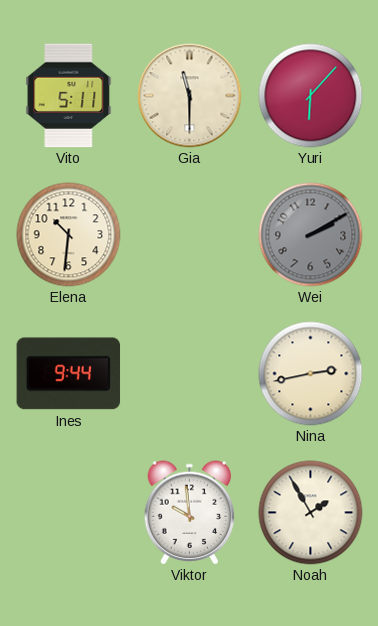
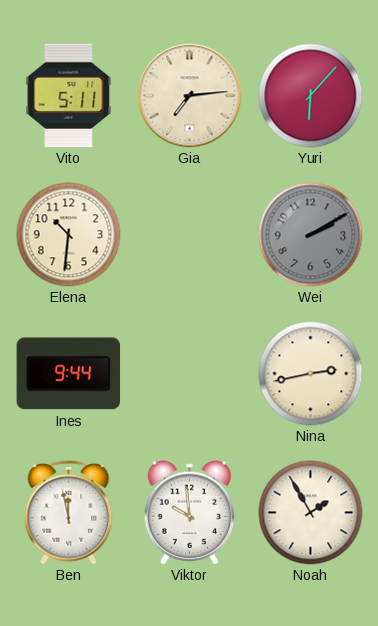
Gia: 11:30 -> 7:14 (190, 96)
Ben: none -> 11:58 (69, 512)
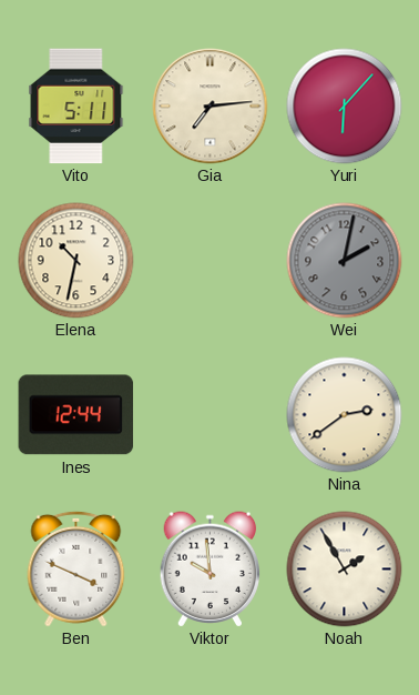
Elena: 10:31 -> 10:32 (76, 261)
Wei: 2:10 -> 2:02 (345, 261)
Ines: 9:44 -> 12:44 (76, 415)
Nina: 2:43 -> 2:39 (345, 415)
Ben: 11:58 -> 3:49 (76, 568)
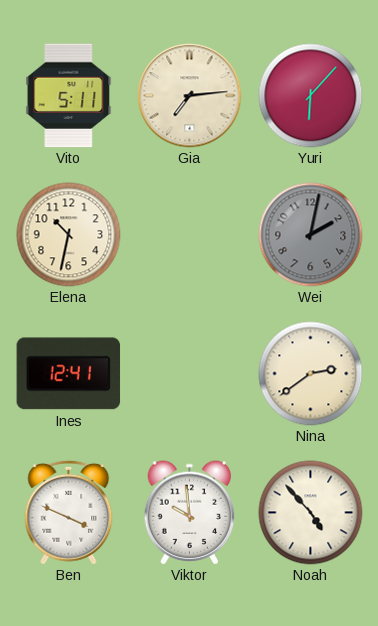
Ines: 12:44 -> 12:41 (69, 374)
Noah: 1:55 -> 4:53 (311, 513)
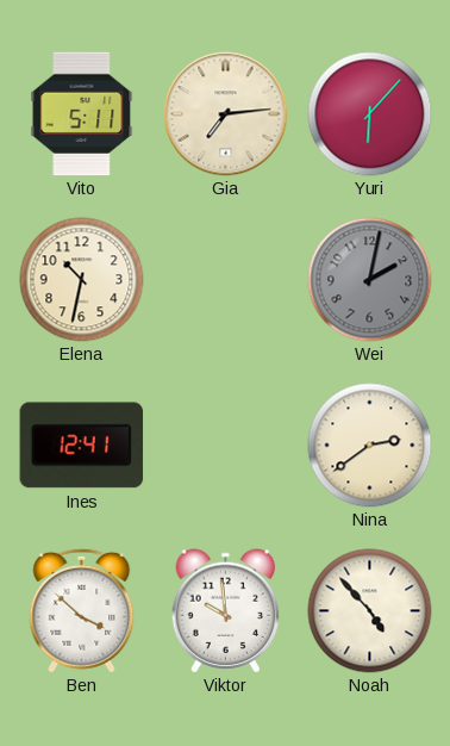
Ben: 3:49 -> 3:52 (82, 610)
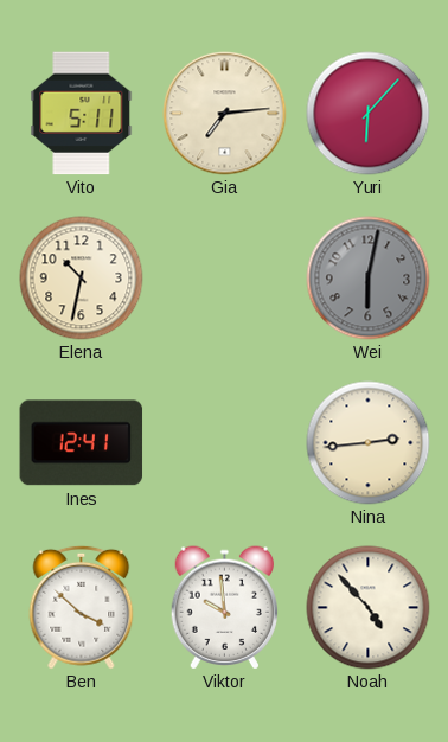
Wei: 2:02 -> 6:02 (369, 279)
Nina: 2:39 -> 2:44 (369, 443)
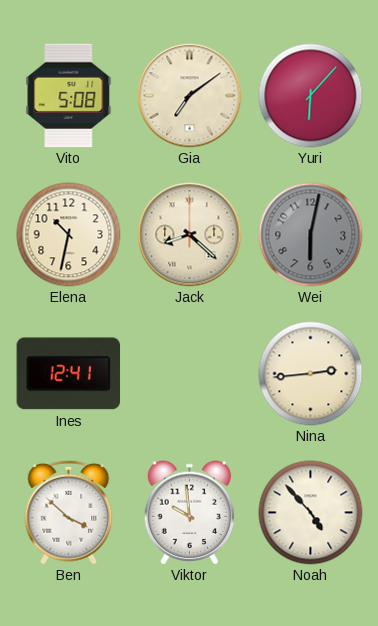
Vito: 5:11 -> 5:08 (69, 96)
Gia: 7:14 -> 7:09 (190, 96)
Jack: none -> 8:22 (190, 235)
